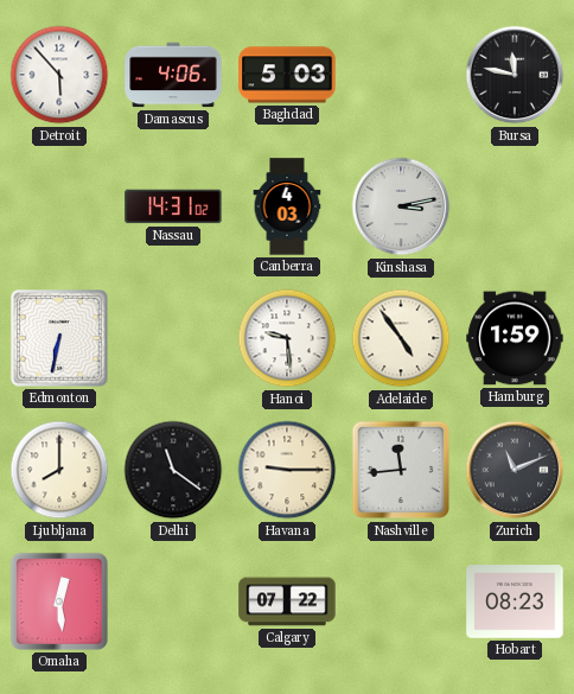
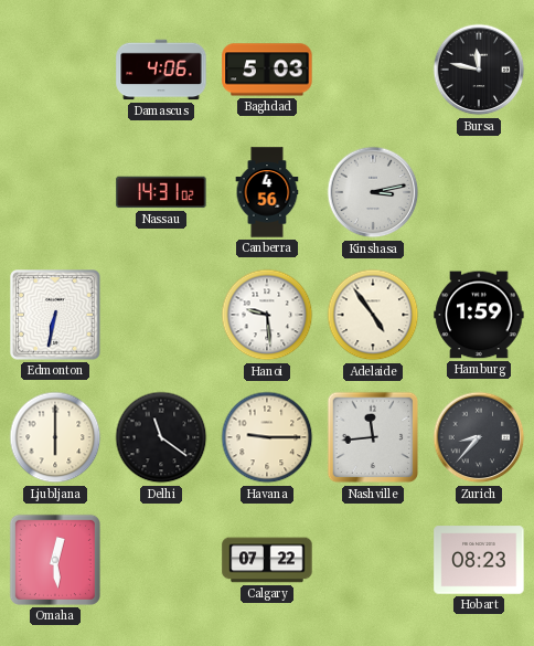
Detroit: 5:53 -> none (59, 75)
Canberra: 4:03 -> 4:56 (267, 192)
Ljubljana: 8:00 -> 6:00 (55, 437)
Zurich: 11:11 -> 8:37 (479, 437)
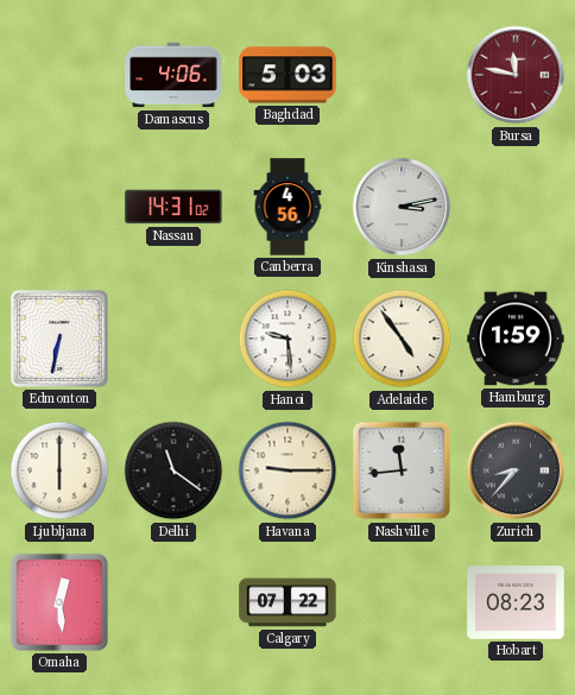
Bursa dial: black -> burgundy (516, 75)
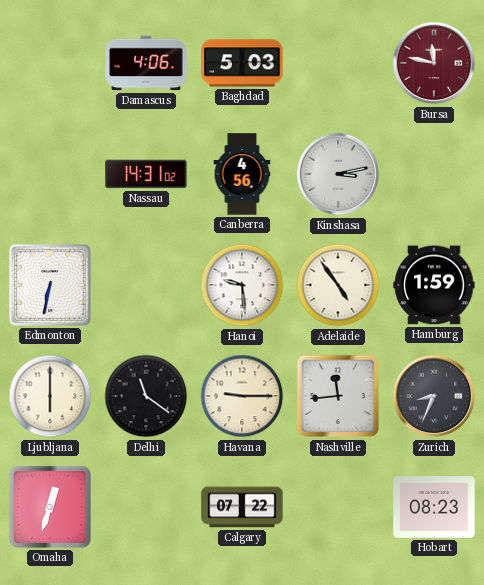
Zurich: 8:37 -> 8:34 (434, 396)
Omaha: 12:29 -> 12:33 (50, 507)
